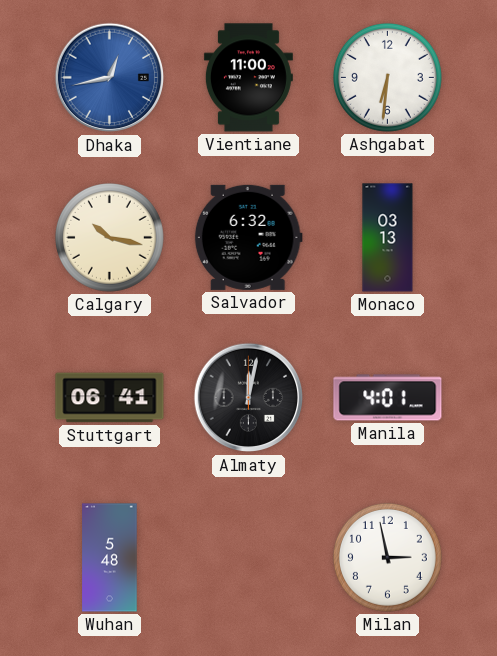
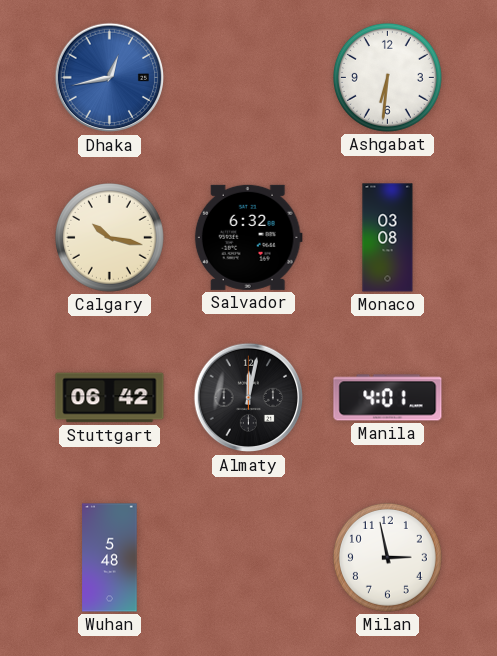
Vientiane: 11:00 -> none (248, 78)
Monaco: 03:13 -> 03:08 (388, 238)
Stuttgart: 06:41 -> 06:42 (110, 398)
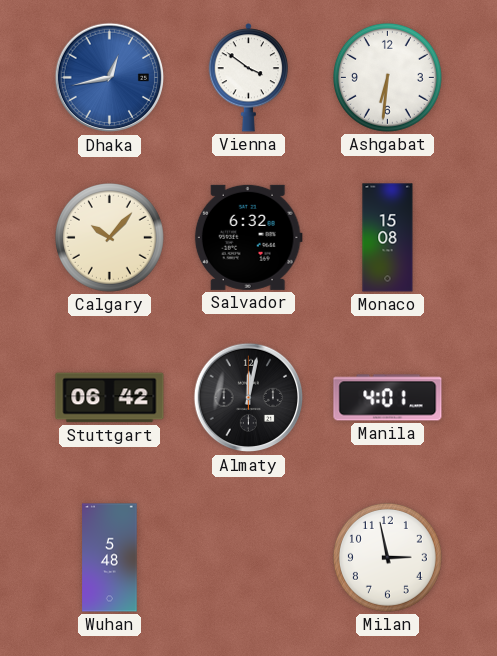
Vienna: none -> 3:51 (249, 78)
Calgary: 10:17 -> 10:07 (109, 237)
Monaco: 03:08 -> 15:08 (388, 238)
